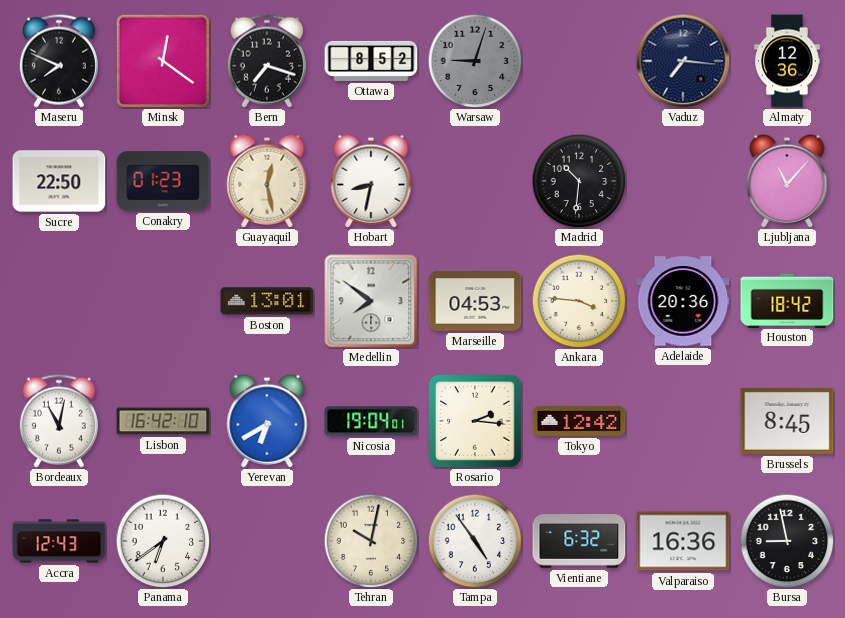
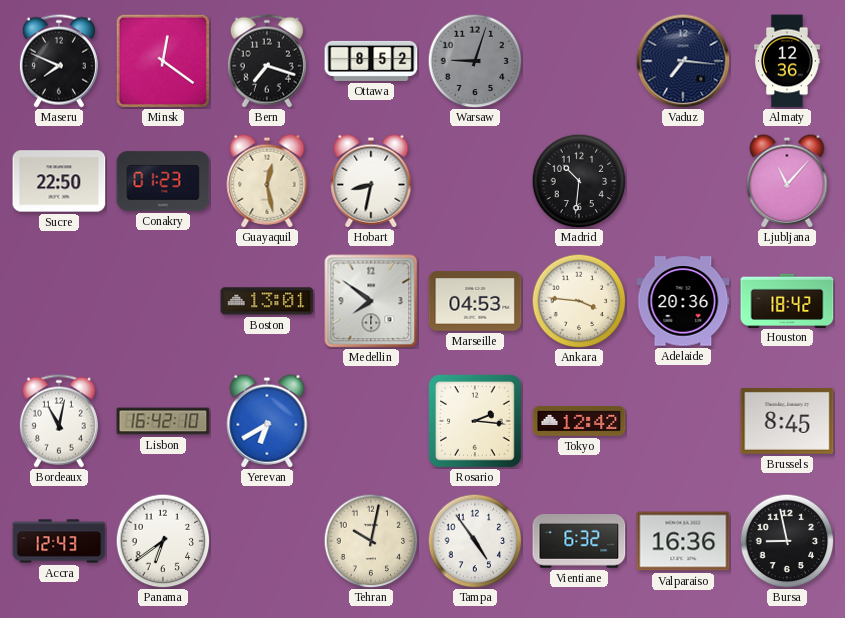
Nicosia: 19:04 -> none (371, 421)
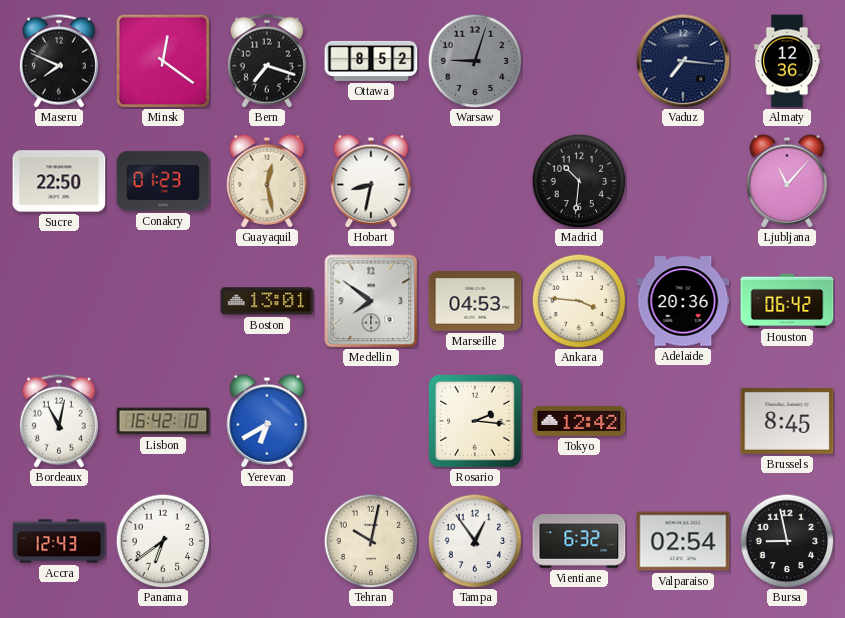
Houston: 18:42 -> 06:42 (787, 300)
Tampa: 4:54 -> 12:54 (475, 541)
Valparaiso: 16:36 -> 02:54 (683, 541)
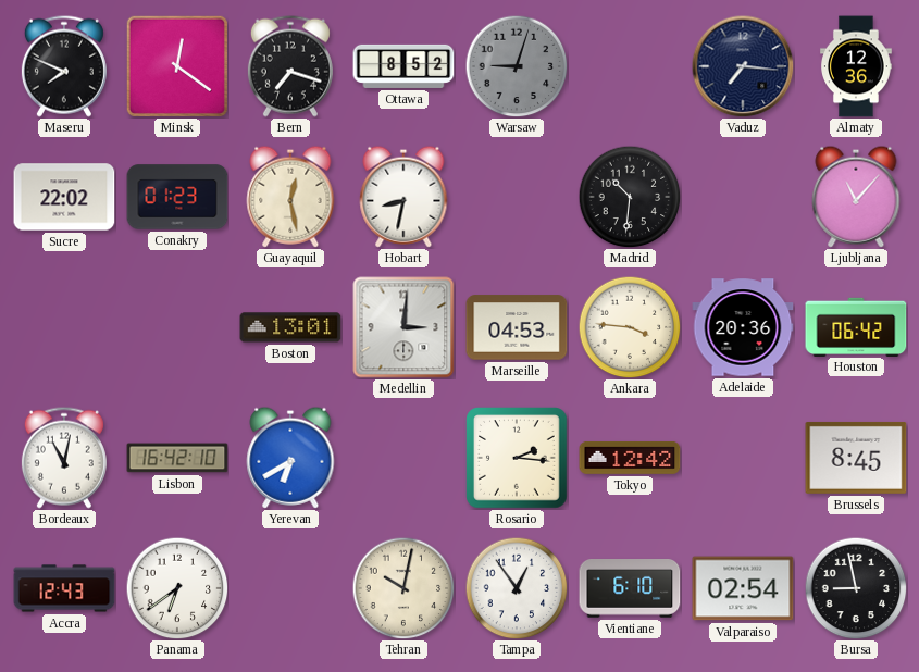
Sucre: 22:50 -> 22:02 (64, 197)
Medellin: 7:51 -> 3:01 (403, 327)
Vientiane: 6:32 -> 6:10 (630, 589)
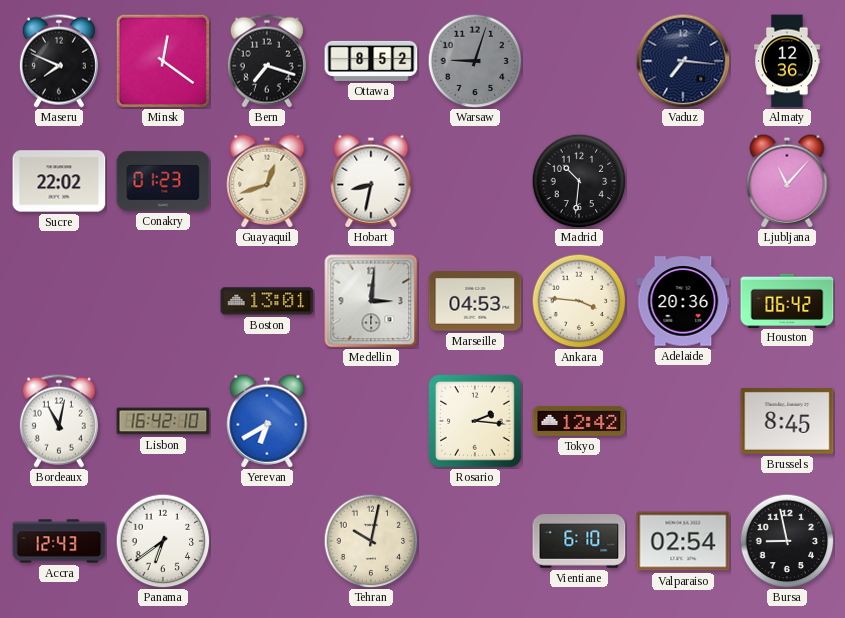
Guayaquil: 12:28 -> 12:42 (267, 181)
Tampa: 12:54 -> none (517, 588)
